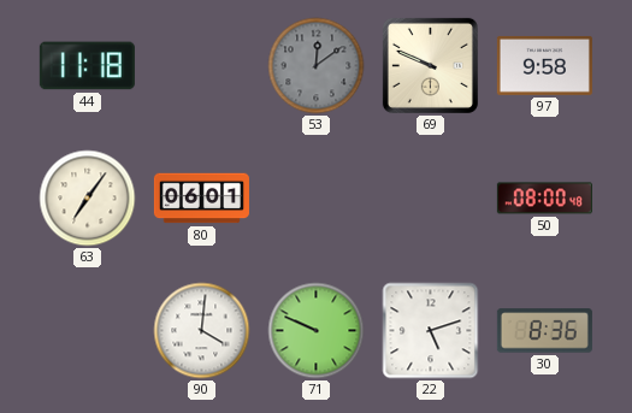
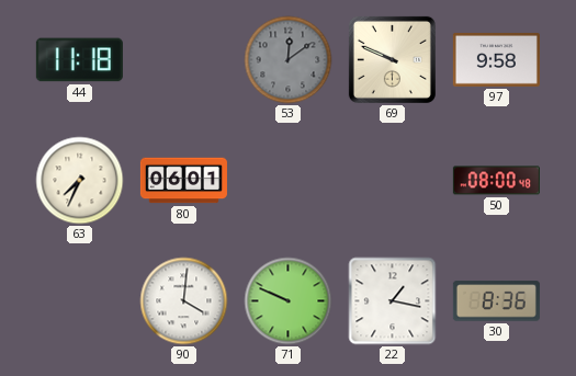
63: 7:06 -> 7:34 (80, 181)
22: 5:12 -> 1:17 (393, 301)
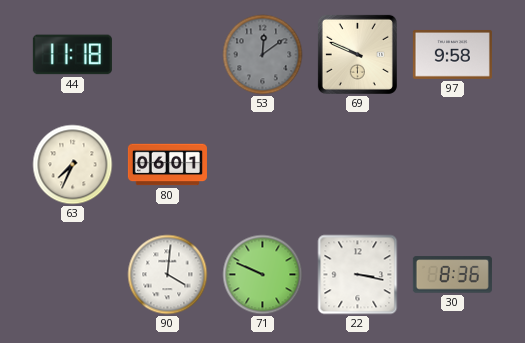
50: 08:00 -> none (496, 181)
22: 1:17 -> 3:17 (358, 275)
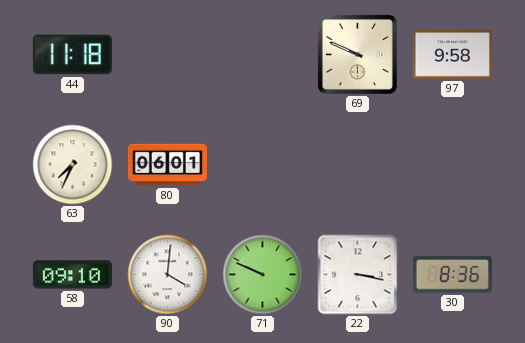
53: 12:09 -> none (263, 55)
58: none -> 09:10 (72, 275)
